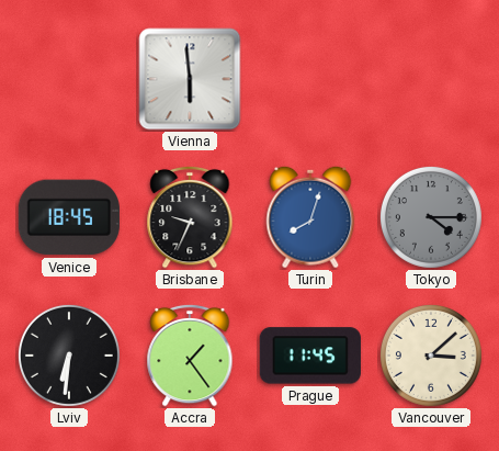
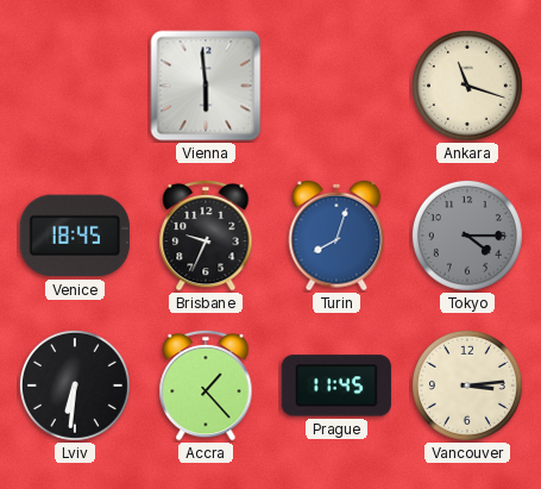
Ankara: none -> 11:18 (467, 86)
Accra: 1:24 -> 1:23 (206, 385)
Vancouver: 3:08 -> 3:14 (467, 385)
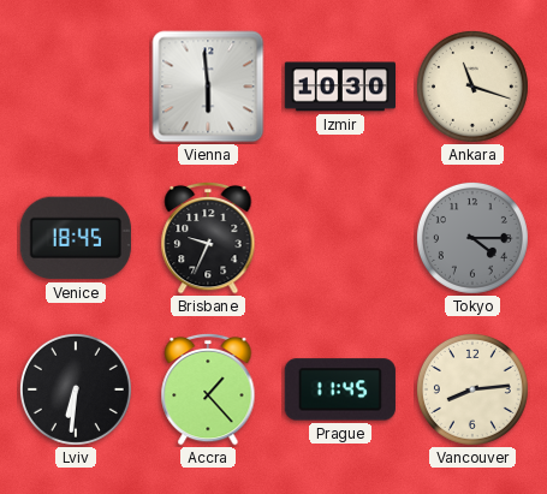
Izmir: none -> 10:30 (339, 87)
Turin: 8:03 -> none (336, 236)
Vancouver: 3:14 -> 8:14 (472, 389)
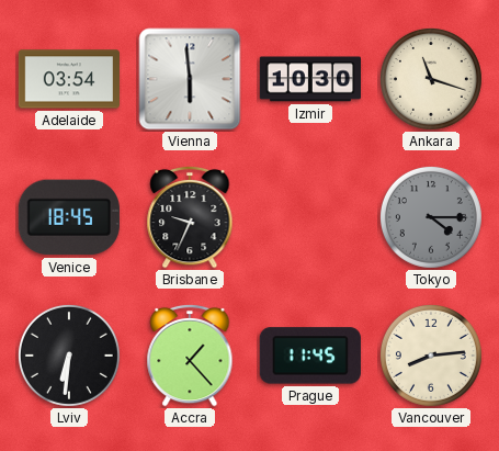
Adelaide: none -> 03:54 (68, 79)
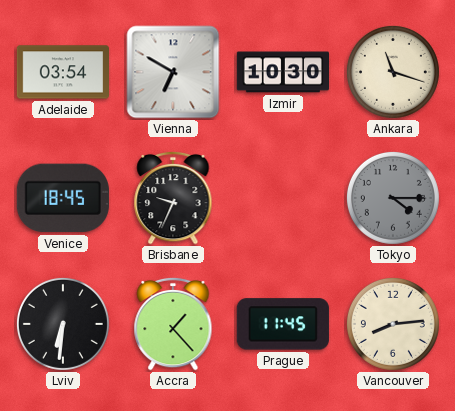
Vienna: 5:59 -> 6:50 (173, 72)
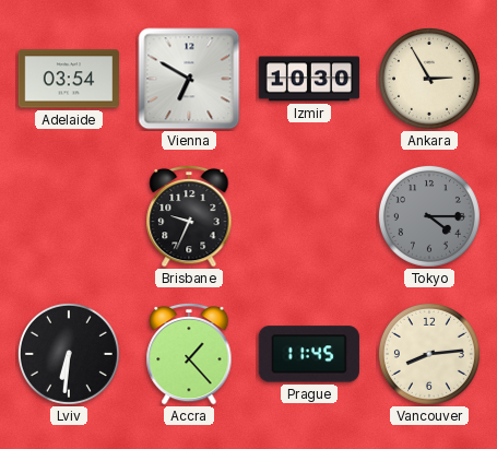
Ankara: 11:18 -> 2:55 (429, 79)
Venice: 18:45 -> none (63, 198)
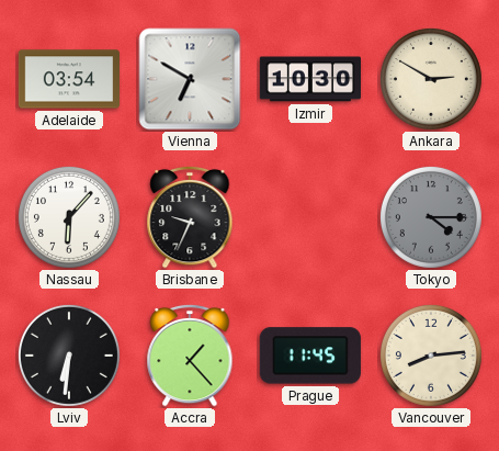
Ankara: 2:55 -> 2:50 (431, 79)
Nassau: none -> 6:07 (69, 217)
